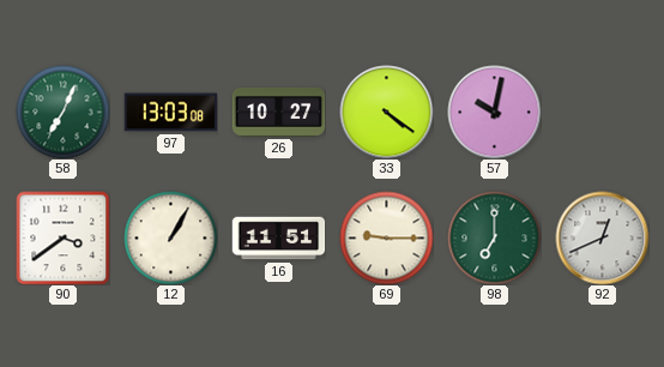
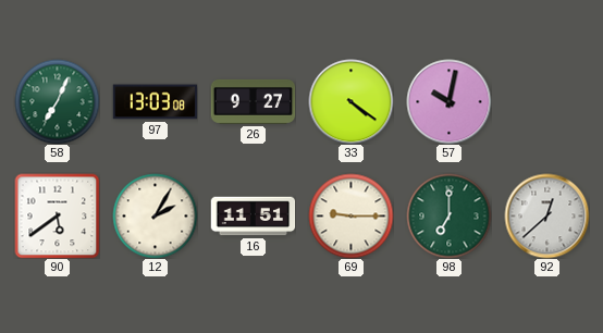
26: 10:27 -> 9:27 (253, 101)
90: 3:39 -> 5:39 (57, 215)
12: 1:05 -> 2:05 (155, 215)
92: 12:41 -> 12:38 (546, 215)
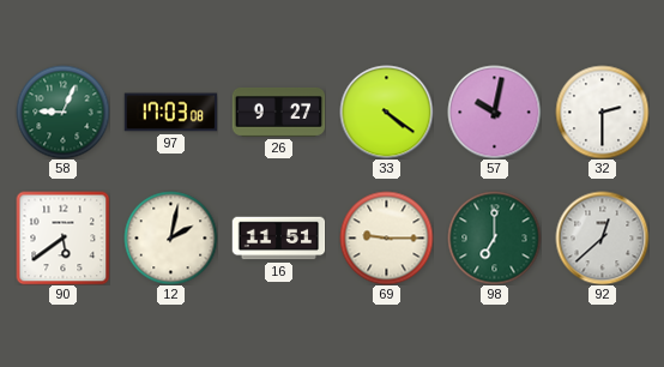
58: 7:04 -> 9:04 (62, 112)
97: 13:03 -> 17:03 (170, 113)
32: none -> 2:30 (602, 112)
12: 2:05 -> 2:02 (170, 237)
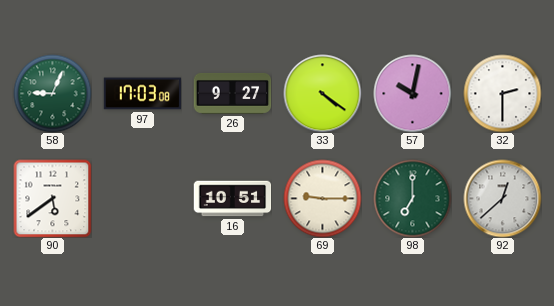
12: 2:02 -> none (170, 237)
16: 11:51 -> 10:51 (232, 199)
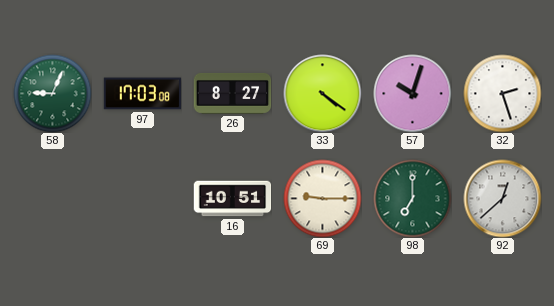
26: 9:27 -> 8:27 (232, 93)
57: 10:02 -> 10:03 (412, 93)
32: 2:30 -> 2:27 (502, 93)
90: 5:39 -> none (52, 198)
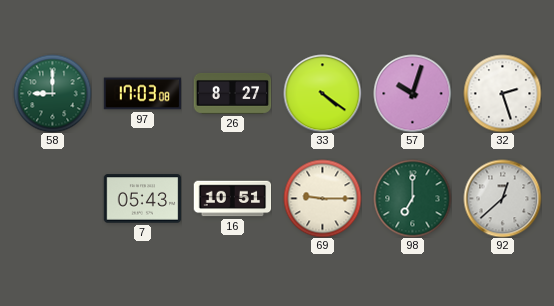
58: 9:04 -> 9:00 (52, 93)
7: none -> 05:43 (142, 199)
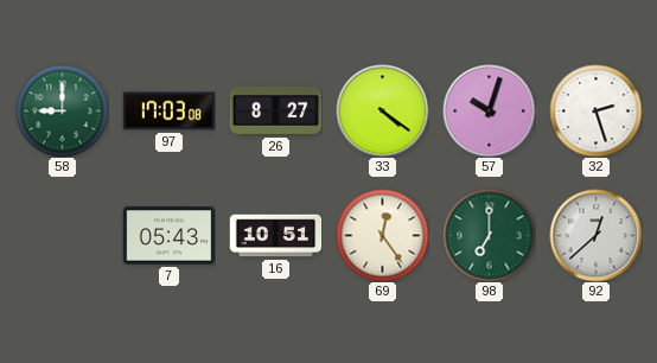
69: 9:15 -> 12:24 (382, 235)
